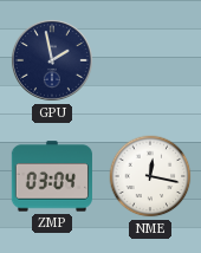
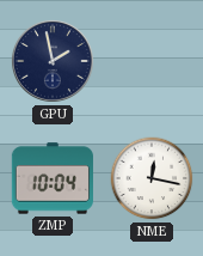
ZMP: 03:04 -> 10:04 (53, 178)
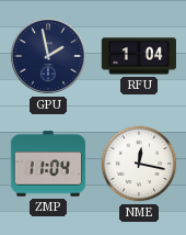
RFU: none -> 1:04 (139, 56)
ZMP: 10:04 -> 11:04 (48, 164)
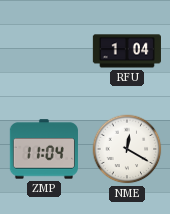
GPU: 1:58 -> none (48, 56)
NME: 12:17 -> 12:20 (127, 149)
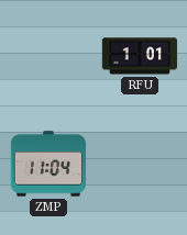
RFU: 1:04 -> 1:01 (140, 56)
NME: 12:20 -> none (127, 149)
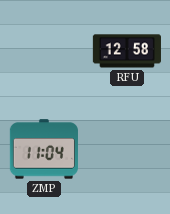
RFU: 1:01 -> 12:58 (127, 51)
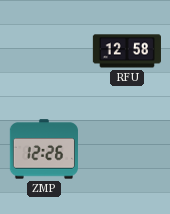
ZMP: 11:04 -> 12:26 (44, 149)
